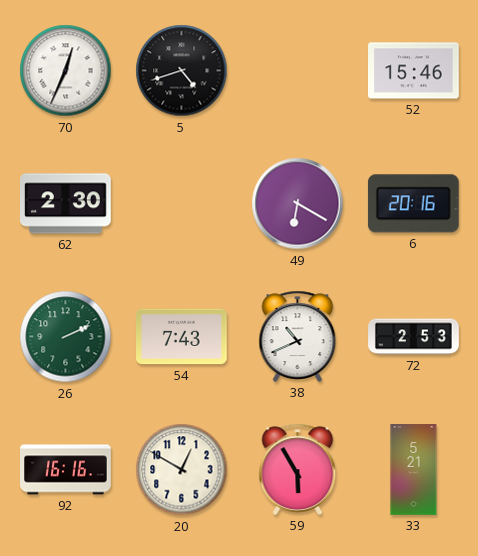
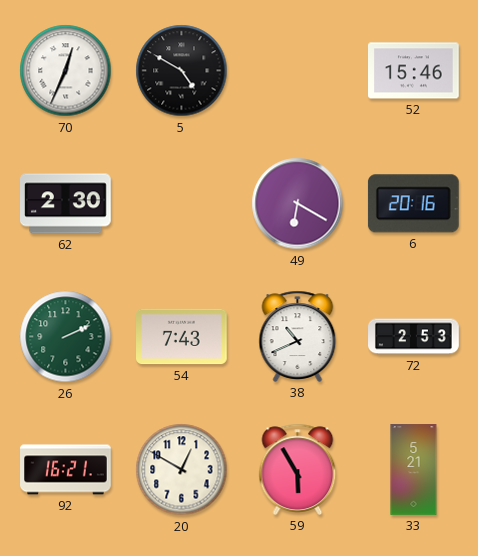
5: 4:42 -> 4:50 (182, 71)
92: 16:16 -> 16:21 (66, 470)
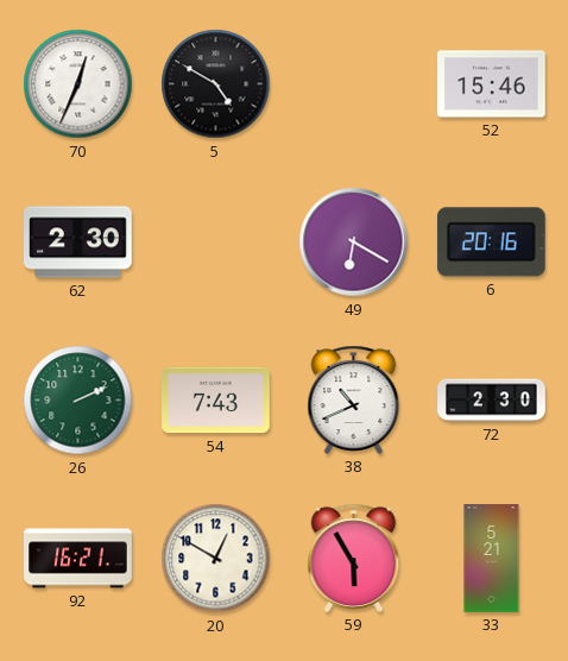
72: 2:53 -> 2:30 (492, 401)
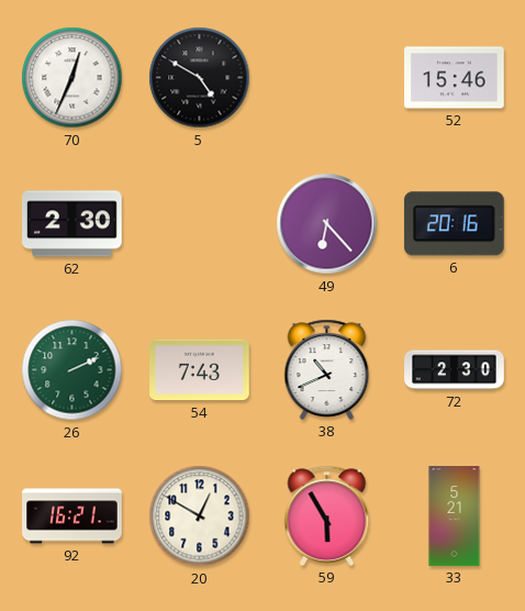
49: 6:20 -> 6:23 (327, 224)
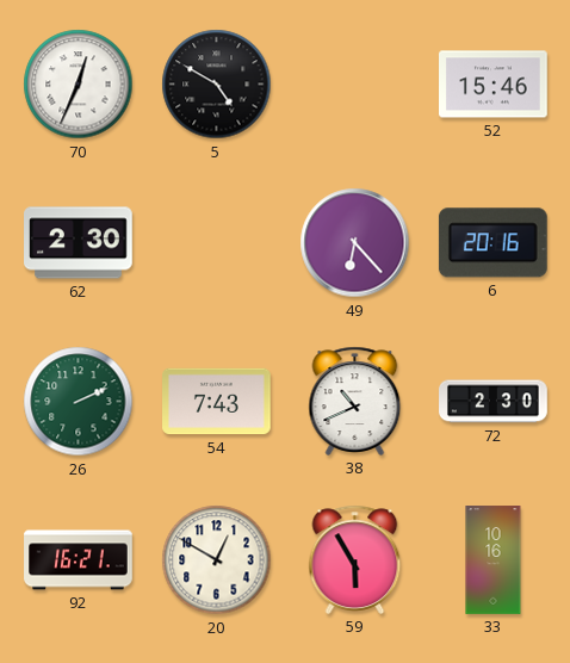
33: 5:21 -> 10:16 (494, 560)
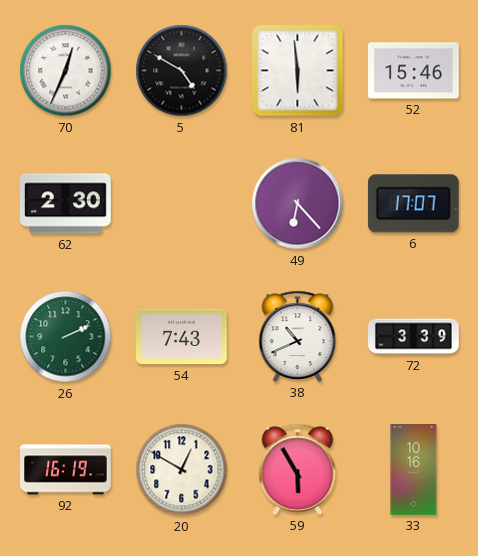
81: none -> 5:59 (298, 71)
6: 20:16 -> 17:07 (413, 204)
72: 2:30 -> 3:39 (414, 337)
92: 16:21 -> 16:19 (66, 470)
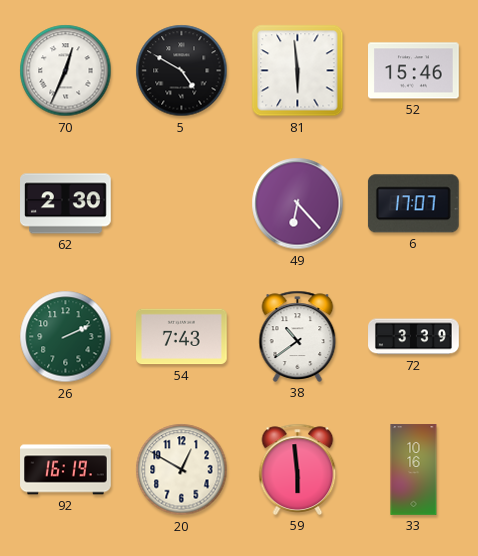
38: 10:41 -> 10:39 (298, 336)
59: 5:55 -> 5:59 (298, 469)
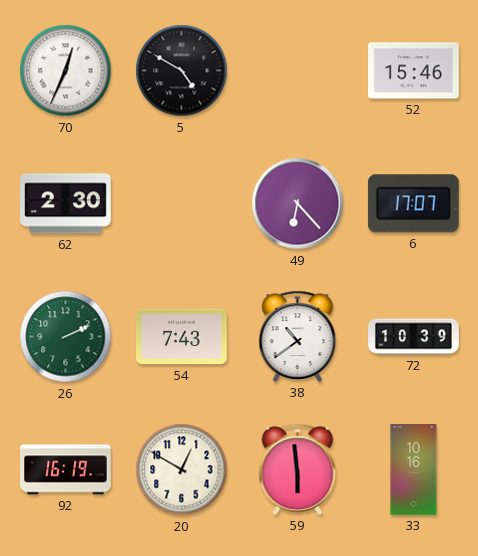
81: 5:59 -> none (298, 71)
72: 3:39 -> 10:39 (414, 337)
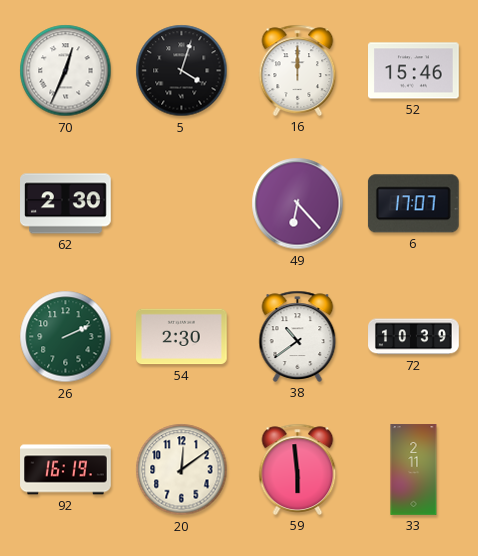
5: 4:50 -> 4:03 (182, 71)
16: none -> 12:00 (298, 70)
54: 7:43 -> 2:30 (182, 337)
20: 12:50 -> 12:09 (182, 470)
33: 10:16 -> 2:11 (414, 470)
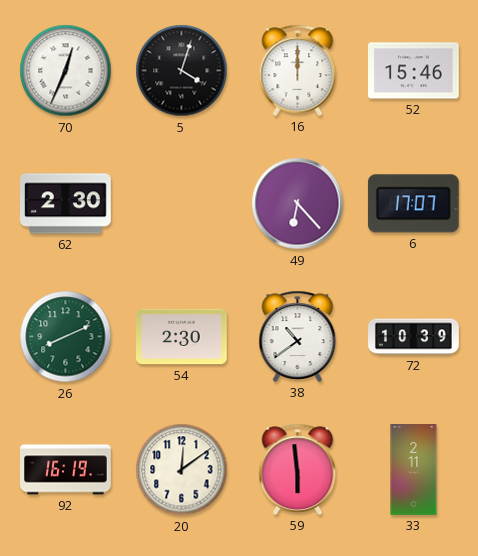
26: 2:11 -> 8:11 (66, 337)
